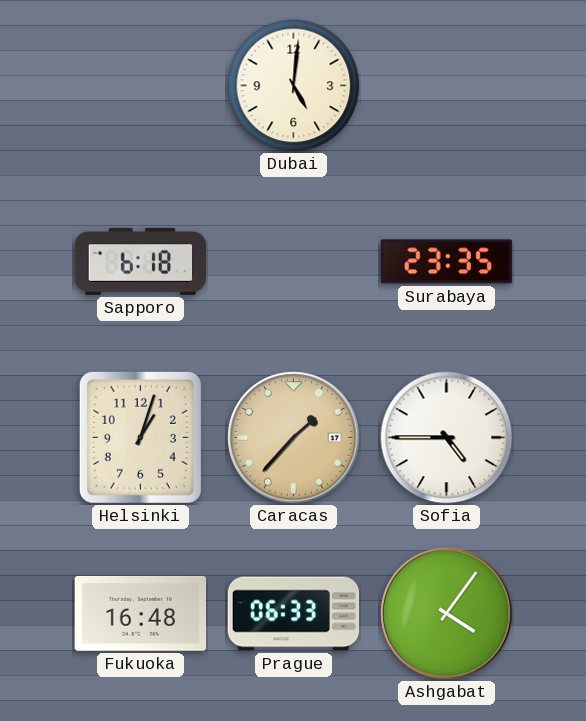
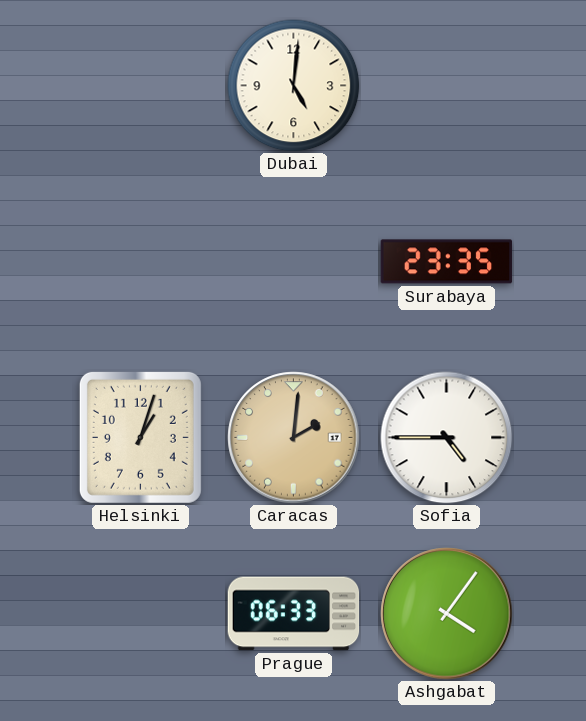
Sapporo: 6:18 -> none (141, 261)
Caracas: 1:37 -> 2:01 (294, 438)
Fukuoka: 16:48 -> none (141, 613)
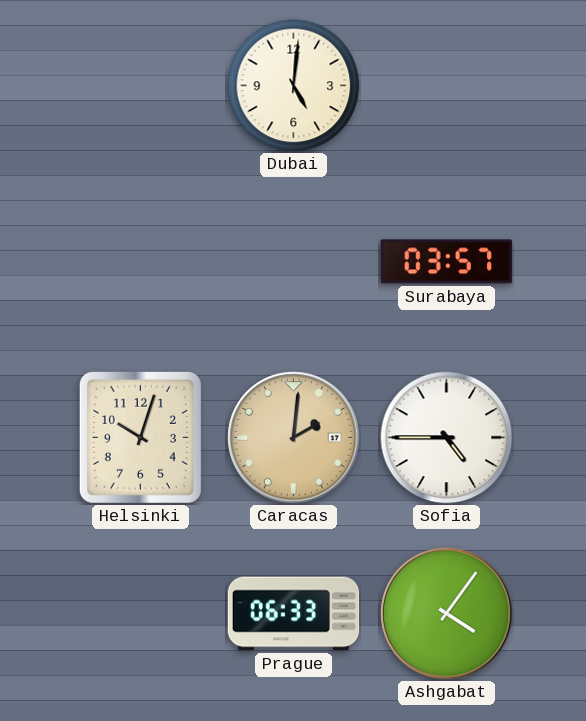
Surabaya: 23:35 -> 03:57 (447, 262)
Helsinki: 1:03 -> 10:03 (140, 437)
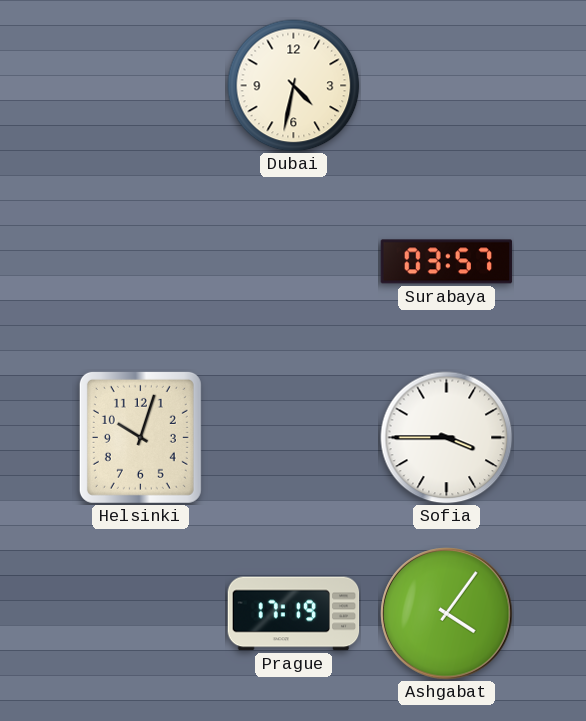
Dubai: 5:01 -> 4:32 (294, 86)
Caracas: 2:01 -> none (294, 438)
Sofia: 4:45 -> 3:45 (447, 438)
Prague: 06:33 -> 17:19 (294, 614)
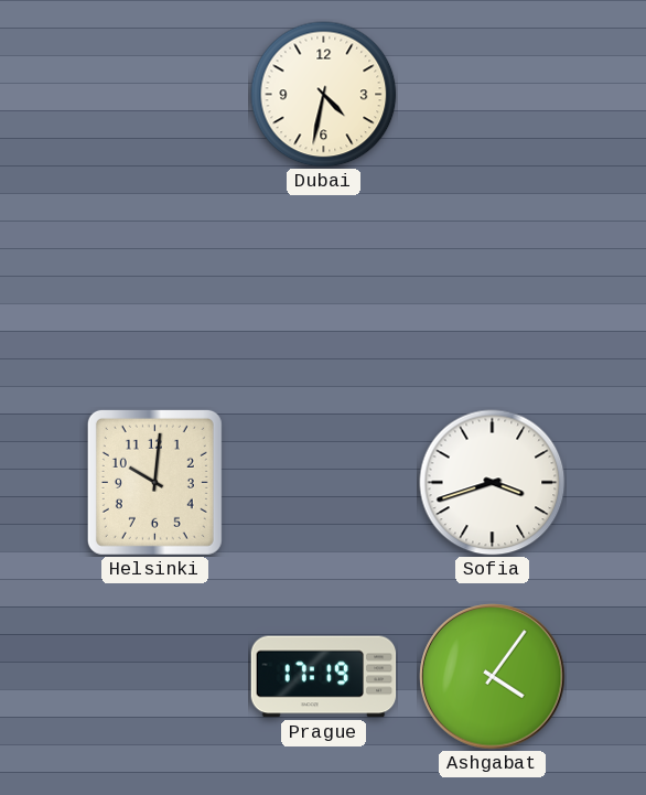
Surabaya: 03:57 -> none (447, 262)
Helsinki: 10:03 -> 10:01 (154, 482)
Sofia: 3:45 -> 3:42 (493, 483)
